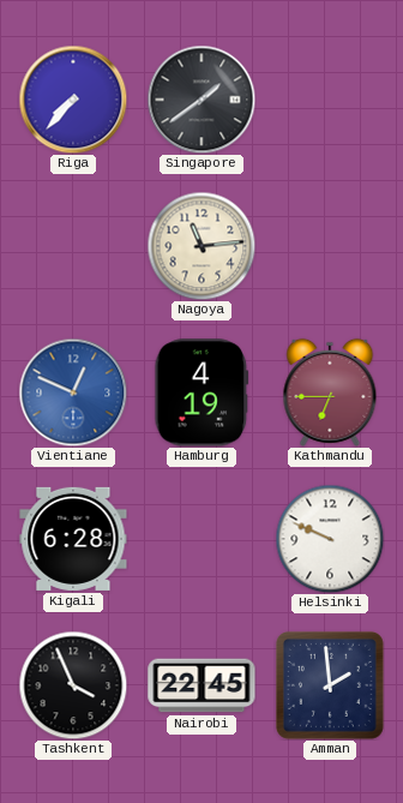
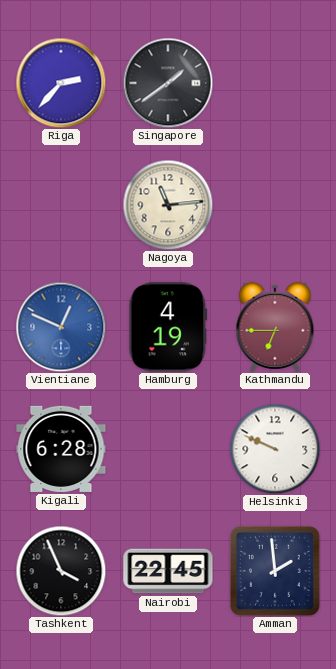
Riga: 7:37 -> 2:37 (61, 83)
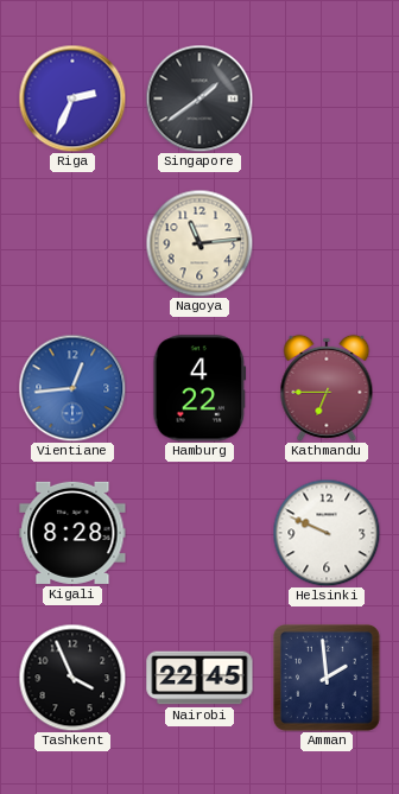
Riga: 2:37 -> 2:34 (72, 99)
Vientiane: 12:49 -> 12:44 (72, 388)
Hamburg: 4:19 -> 4:22 (199, 388)
Kigali: 6:28 -> 8:28 (72, 533)
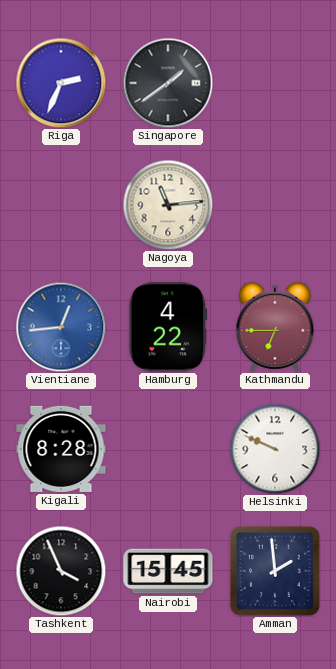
Nairobi: 22:45 -> 15:45 (168, 571)
